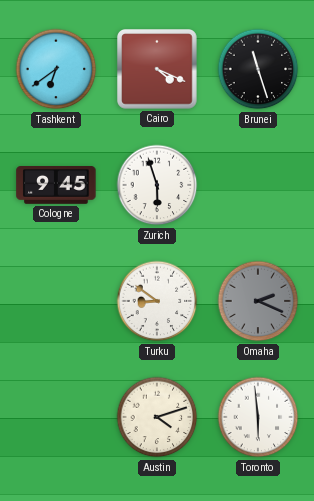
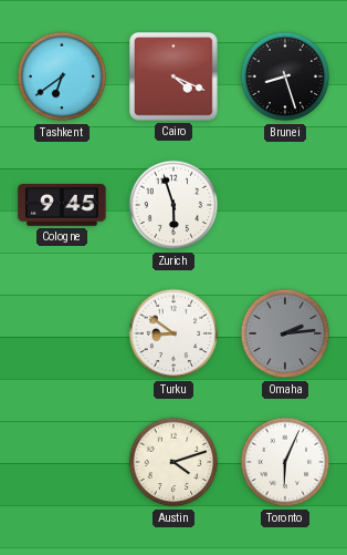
Brunei: 11:27 -> 8:27 (285, 76)
Omaha: 2:19 -> 2:14 (285, 333)
Toronto: 5:59 -> 6:04 (285, 462)
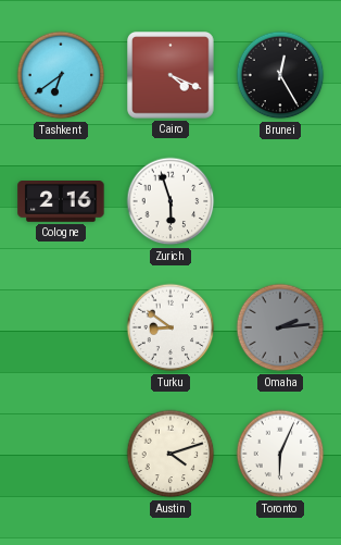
Brunei: 8:27 -> 12:25 (280, 75)
Cologne: 9:45 -> 2:16 (61, 202)
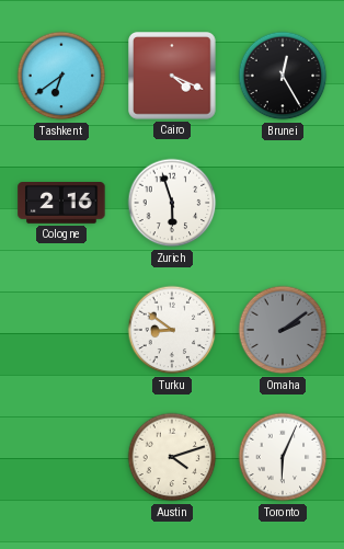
Omaha: 2:14 -> 2:09 (283, 330)
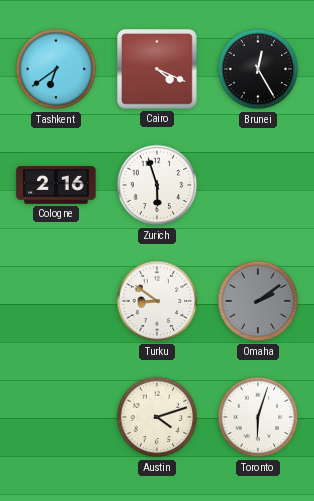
Toronto: 6:04 -> 6:03 (258, 417)
